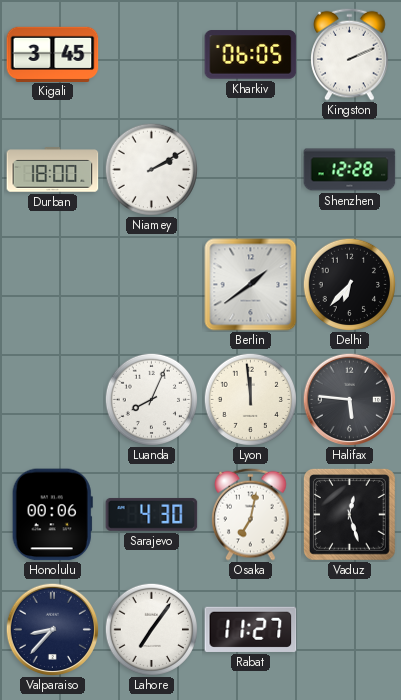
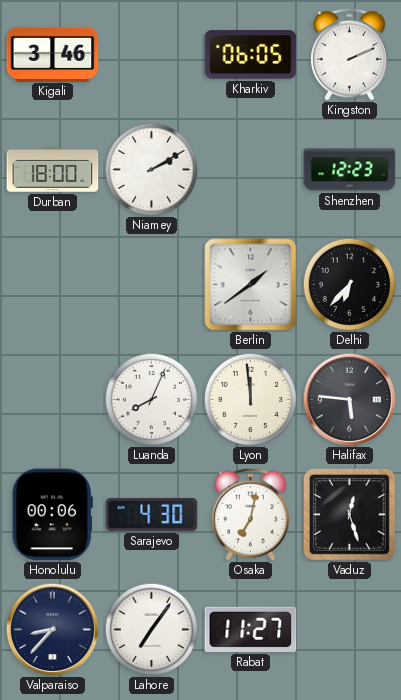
Kigali: 3:45 -> 3:46 (53, 54)
Shenzhen: 12:28 -> 12:23 (350, 170)
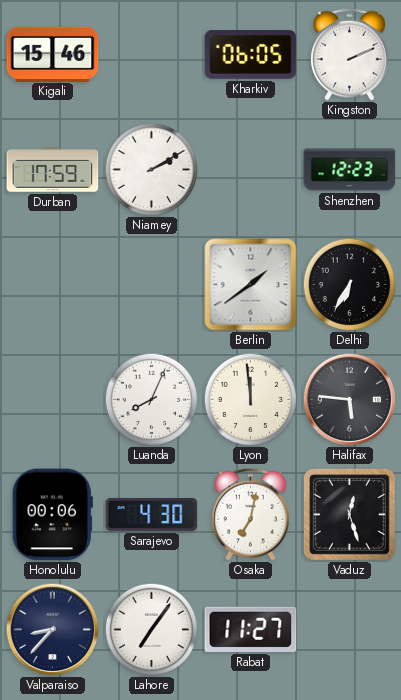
Kigali: 3:46 -> 15:46 (53, 54)
Durban: 18:00 -> 17:59 (53, 170)
Delhi: 6:37 -> 6:35 (349, 284)
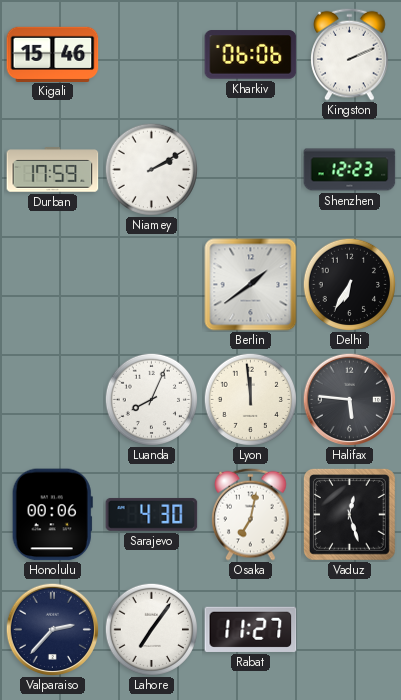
Kharkiv: 06:05 -> 06:06 (251, 55)
Valparaiso: 8:37 -> 2:37 (52, 629)
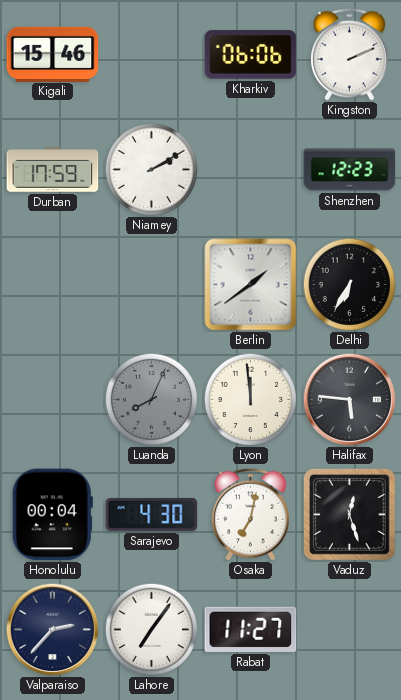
Luanda dial: white -> grey (151, 399)
Honolulu: 00:06 -> 00:04 (52, 515)
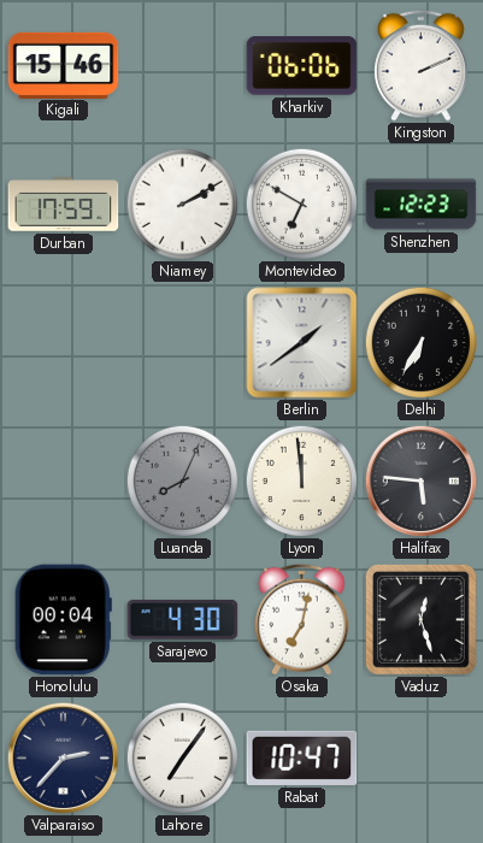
Montevideo: none -> 6:50 (301, 204)
Rabat: 11:27 -> 10:47 (302, 757)
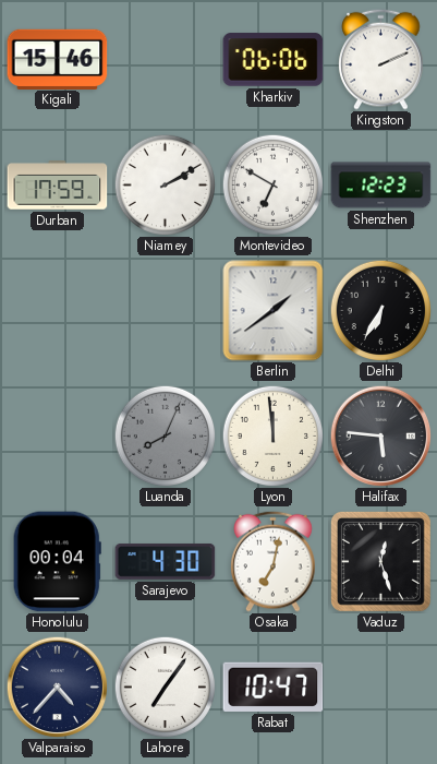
Valparaiso: 2:37 -> 4:37 (57, 687)
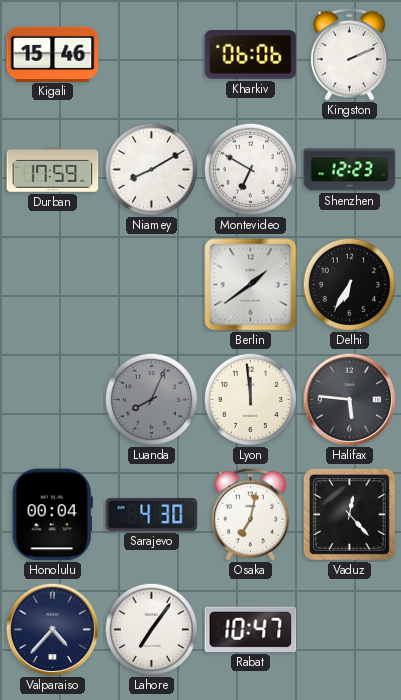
Niamey: 2:10 -> 8:10 (151, 169)
Vaduz: 12:27 -> 12:23 (349, 514)
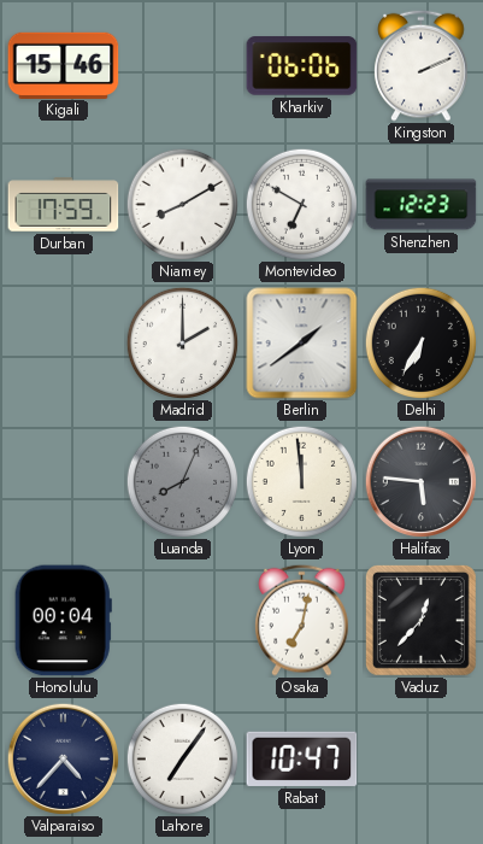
Madrid: none -> 2:00 (182, 342)
Sarajevo: 4:30 -> none (152, 514)
Vaduz: 12:23 -> 12:37 (420, 620)
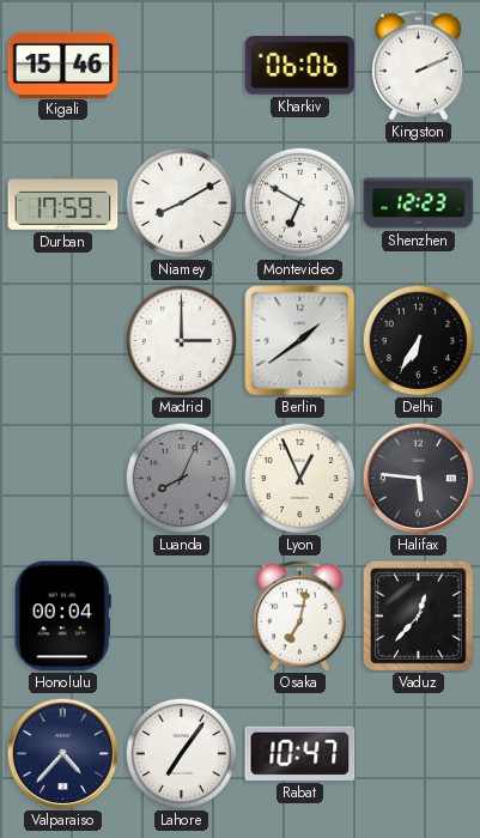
Madrid: 2:00 -> 3:00 (181, 340)
Lyon: 11:59 -> 12:56 (299, 478)
